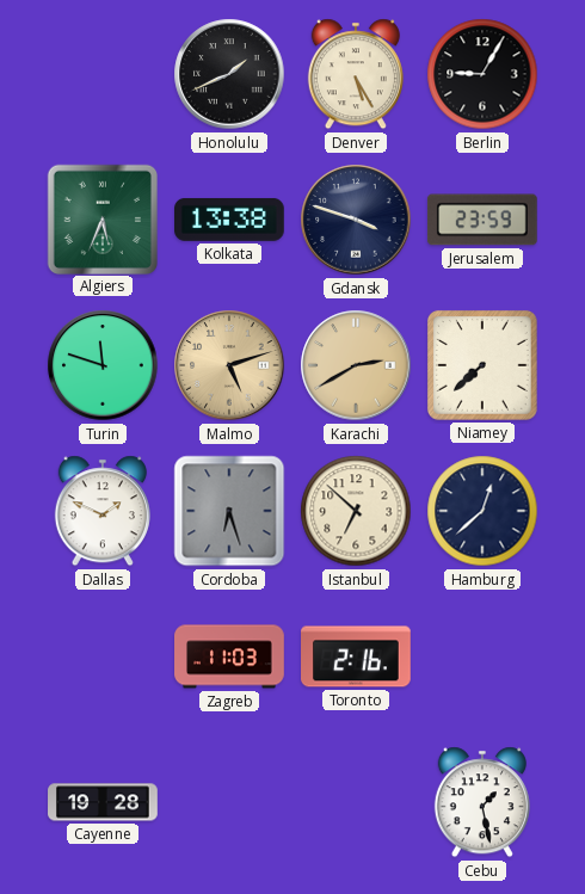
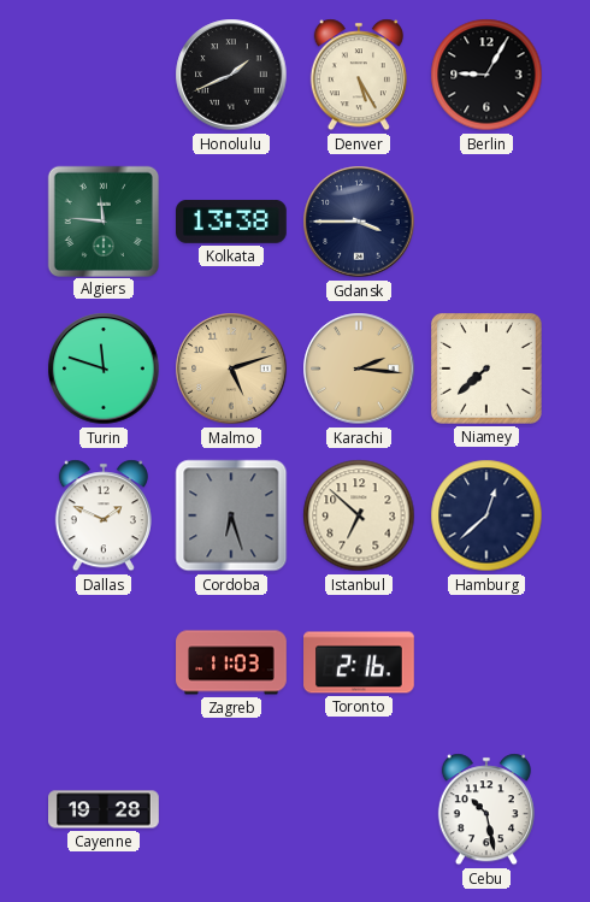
Algiers: 5:34 -> 11:46 (102, 220)
Gdansk: 3:48 -> 3:45 (359, 222)
Jerusalem: 23:59 -> none (482, 220)
Karachi: 2:40 -> 2:16 (359, 369)
Cebu: 1:28 -> 10:28 (486, 809)
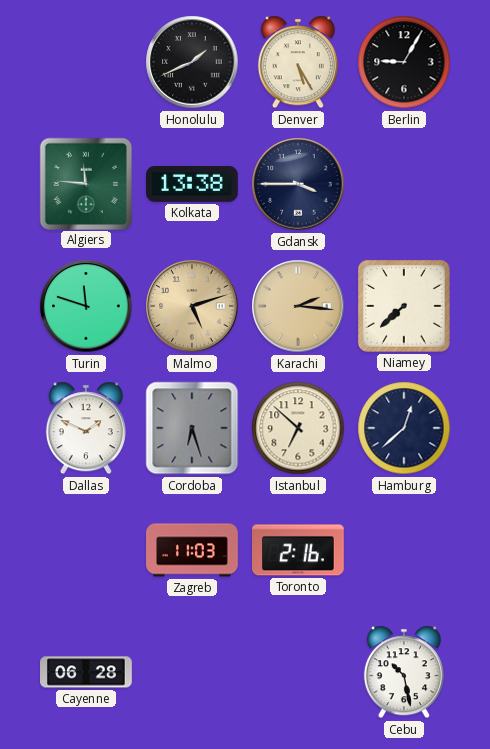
Cayenne: 19:28 -> 06:28 (86, 672)
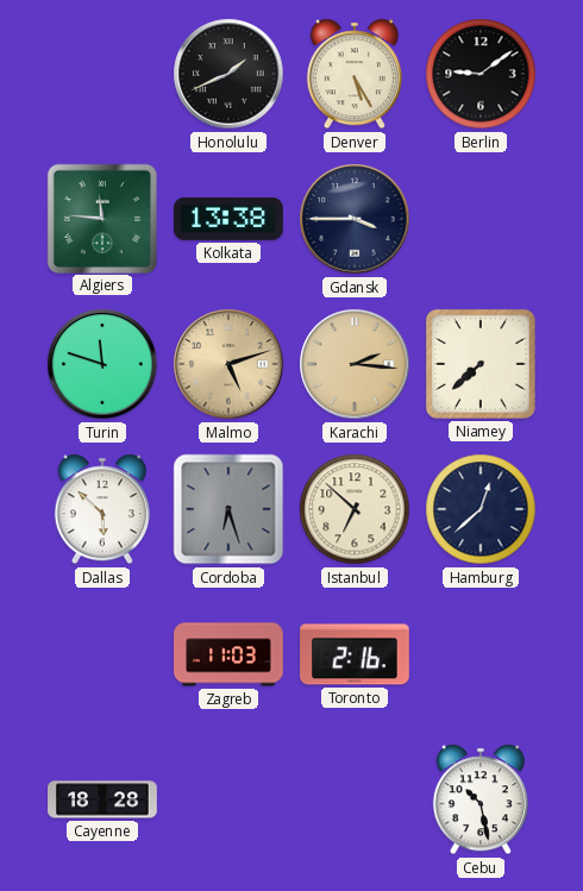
Berlin: 9:05 -> 9:09 (481, 74)
Dallas: 1:49 -> 5:52 (102, 509)
Cayenne: 06:28 -> 18:28 (102, 799)
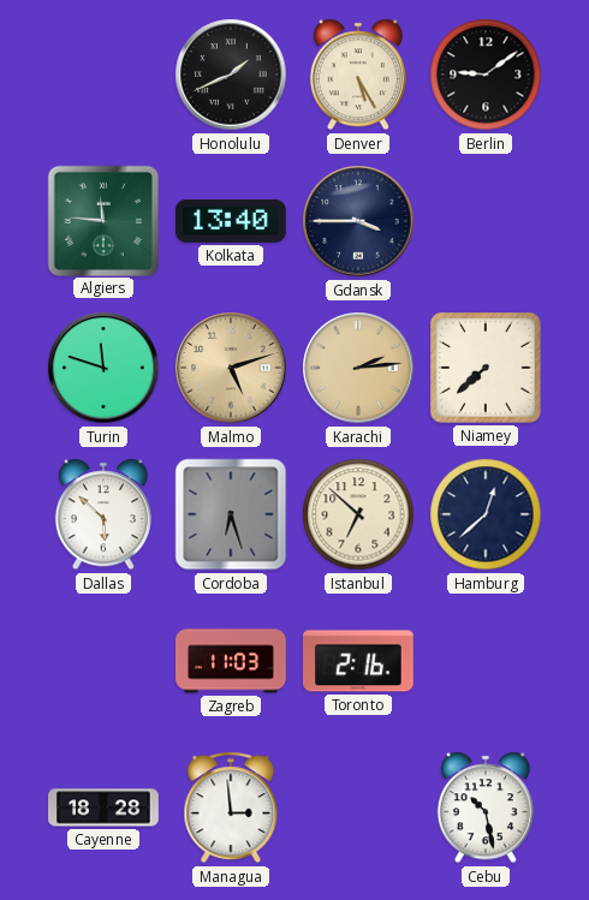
Kolkata: 13:38 -> 13:40 (232, 221)
Karachi: 2:16 -> 2:14 (358, 368)
Managua: none -> 2:59 (231, 807)
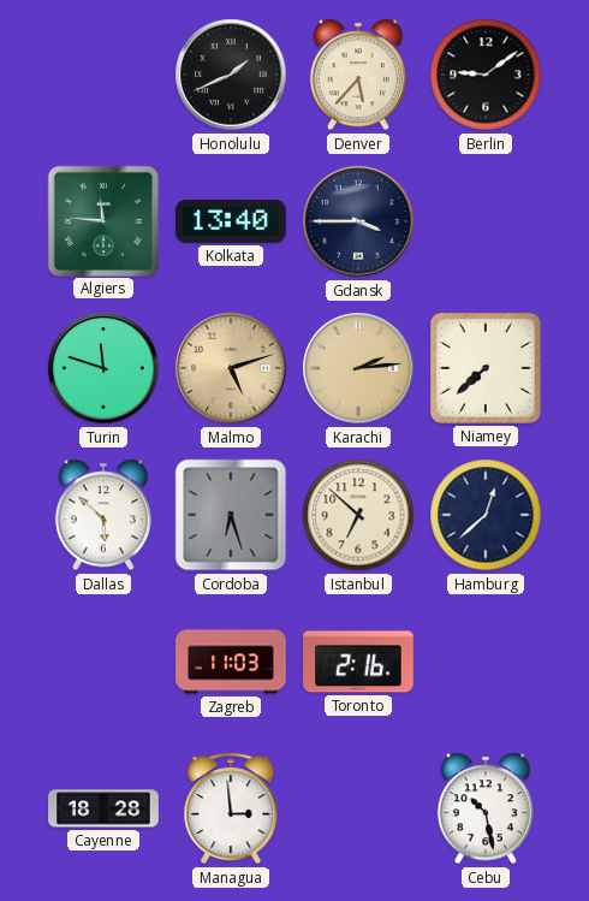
Denver: 5:25 -> 5:37 (358, 75)
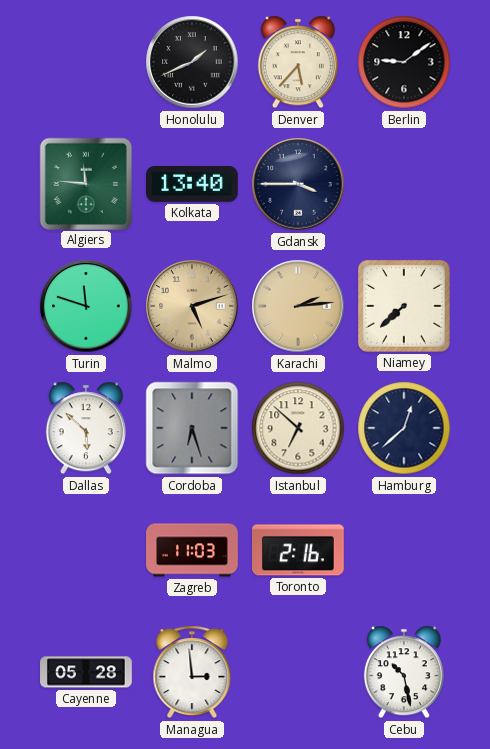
Cayenne: 18:28 -> 05:28 (86, 672)
